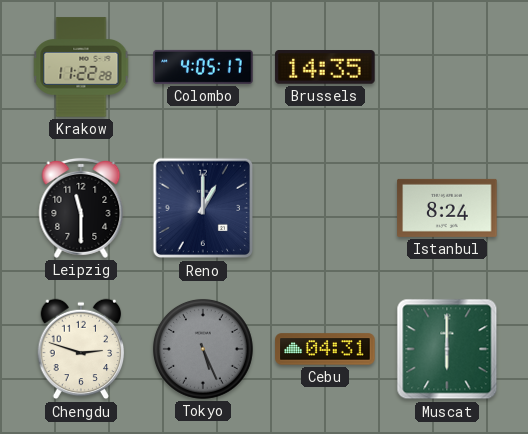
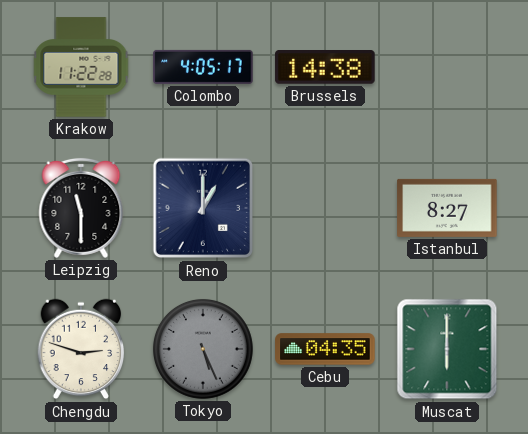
Brussels: 14:35 -> 14:38 (325, 68)
Istanbul: 8:24 -> 8:27 (447, 208)
Cebu: 04:31 -> 04:35 (325, 349)
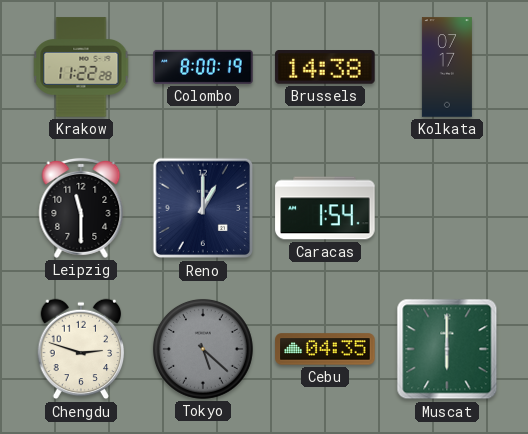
Colombo: 4:05 -> 8:00 (203, 67)
Kolkata: none -> 07:17 (447, 67)
Caracas: none -> 1:54 (325, 208)
Istanbul: 8:27 -> none (447, 208)
Tokyo: 5:26 -> 5:22 (203, 349)
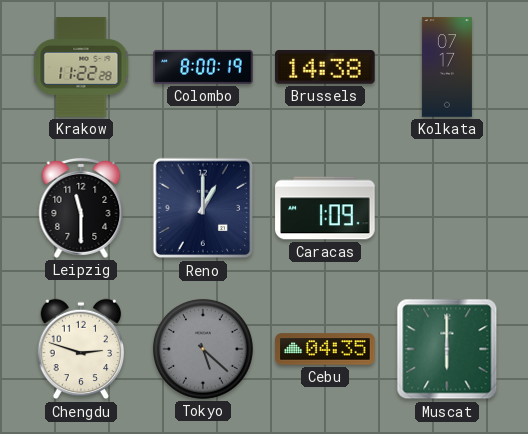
Caracas: 1:54 -> 1:09 (325, 208)
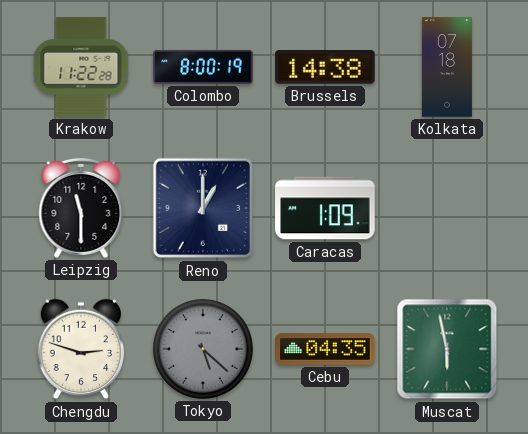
Kolkata: 07:17 -> 07:18 (447, 67)
Muscat: 6:00 -> 5:58 (447, 349)
